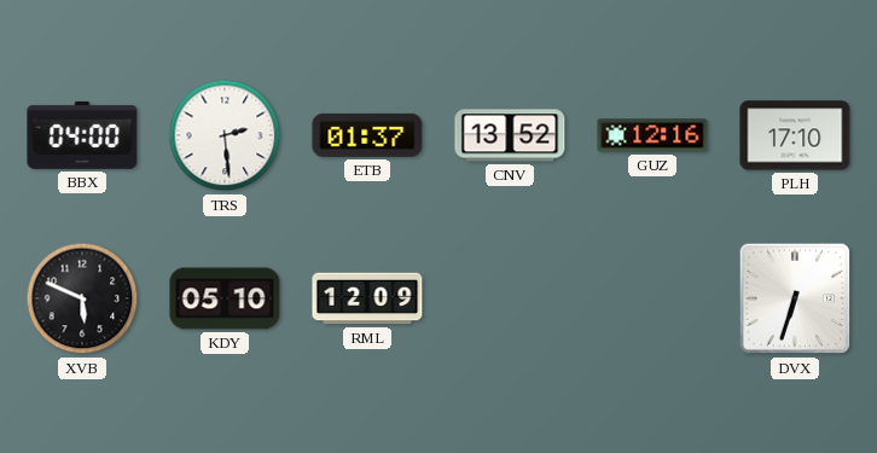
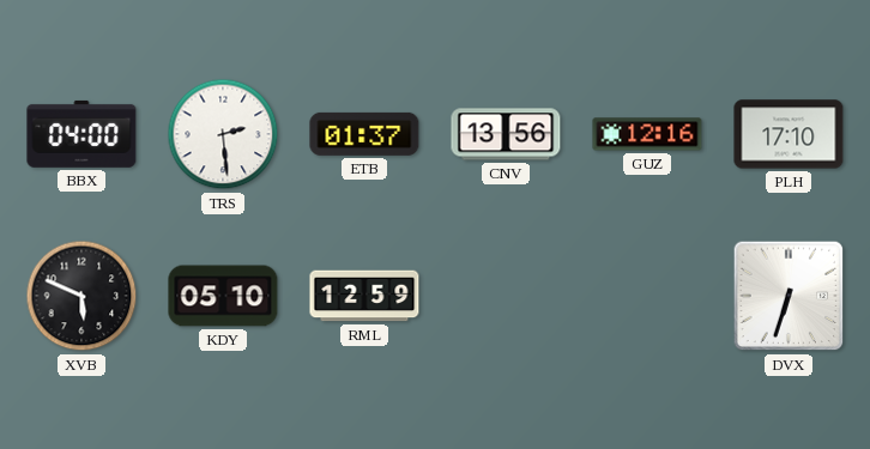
CNV: 13:52 -> 13:56 (506, 134)
RML: 12:09 -> 12:59 (364, 296)
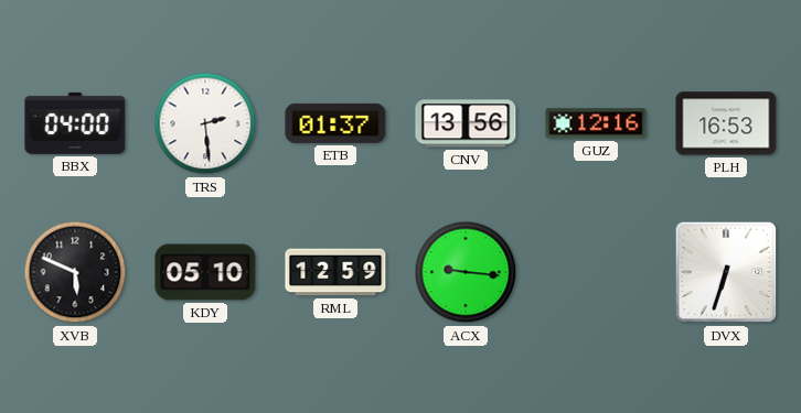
PLH: 17:10 -> 16:53 (726, 123)
ACX: none -> 9:16 (466, 272)
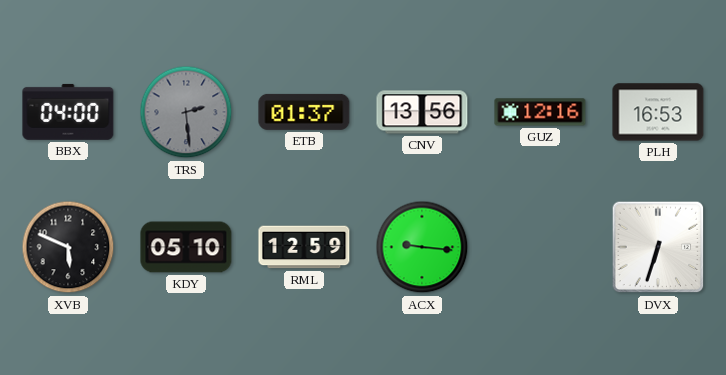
TRS dial: white -> grey (186, 112)
